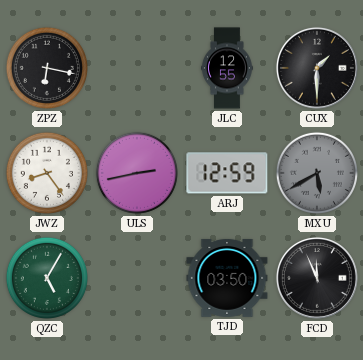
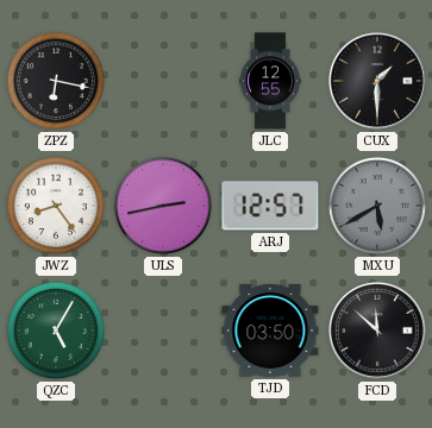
ARJ: 12:59 -> 12:57 (270, 206)
FCD: 11:56 -> 11:52 (377, 331)
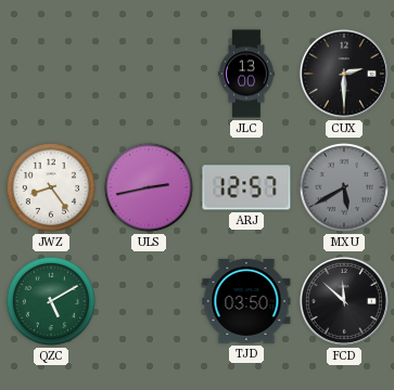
ZPZ: 6:17 -> none (56, 81)
JLC: 12:55 -> 13:00 (246, 74)
CUX: 1:30 -> 2:30 (344, 74)
QZC: 5:05 -> 5:10 (51, 301)
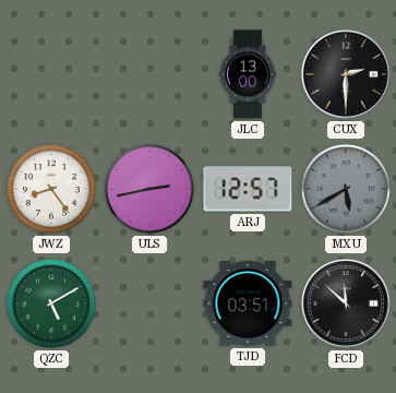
TJD: 03:50 -> 03:51 (248, 303)
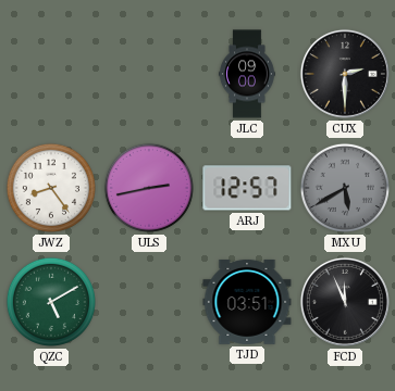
JLC: 13:00 -> 09:00 (247, 74)
FCD: 11:52 -> 11:56 (345, 302)
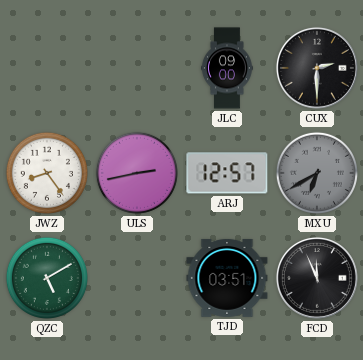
MXU: 5:40 -> 6:40 (317, 173)
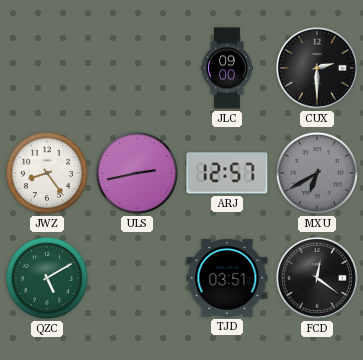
FCD: 11:56 -> 12:21 (317, 278)
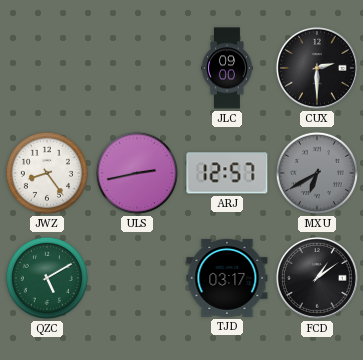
TJD: 03:51 -> 03:17 (227, 278)
FCD: 12:21 -> 1:09 (317, 278)
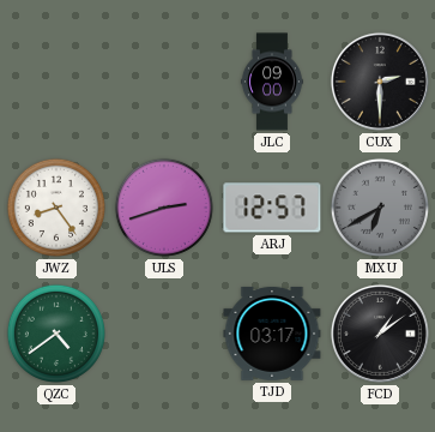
ULS: 2:43 -> 2:42 (164, 208)
QZC: 5:10 -> 4:39 (56, 334)
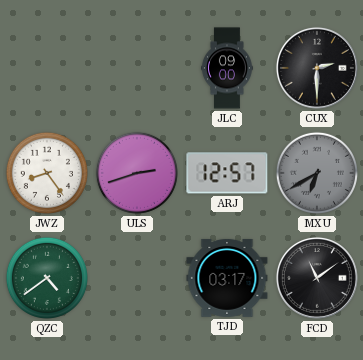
FCD: 1:09 -> 11:09 (317, 278)
